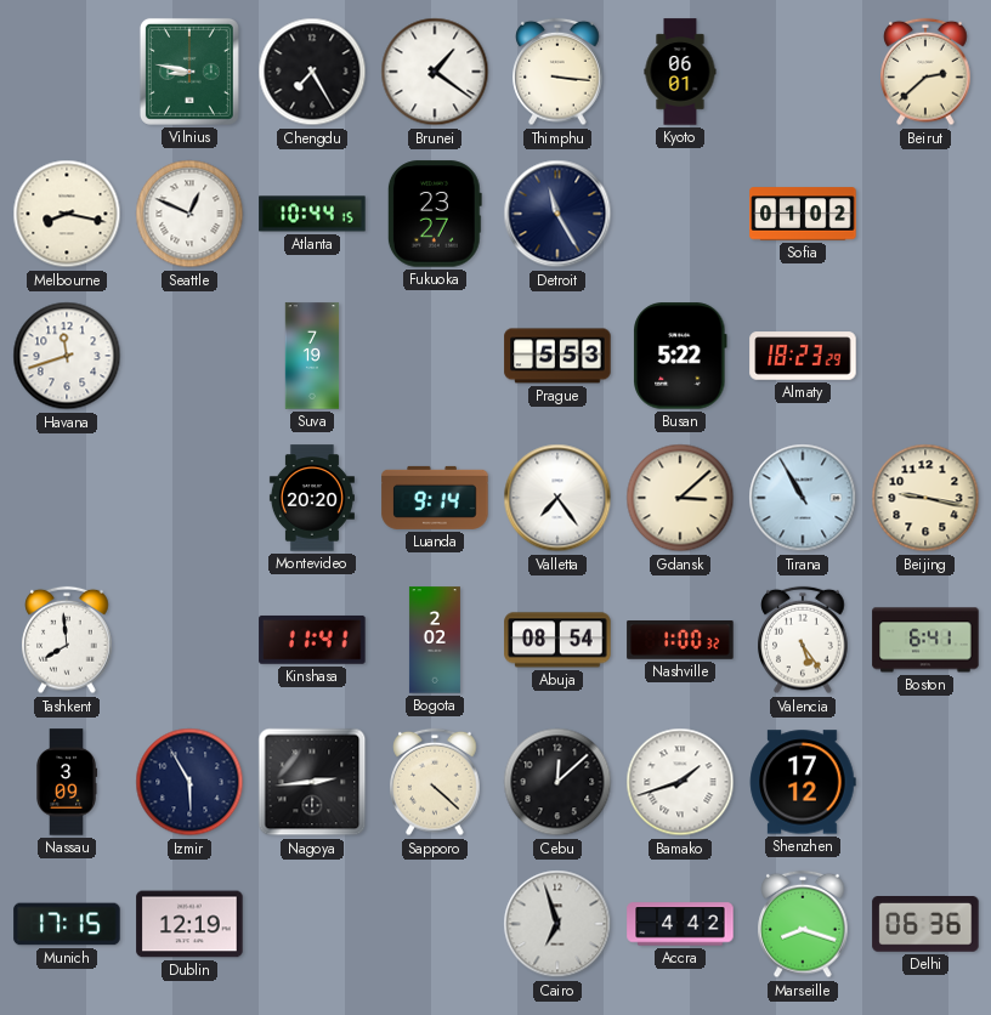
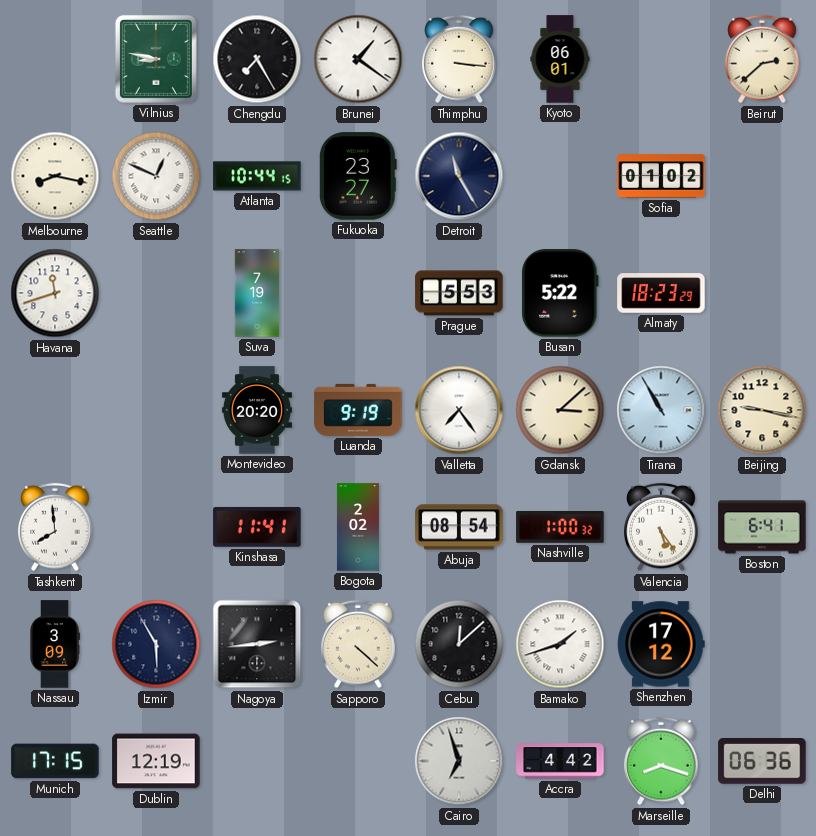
Luanda: 9:14 -> 9:19 (358, 410)
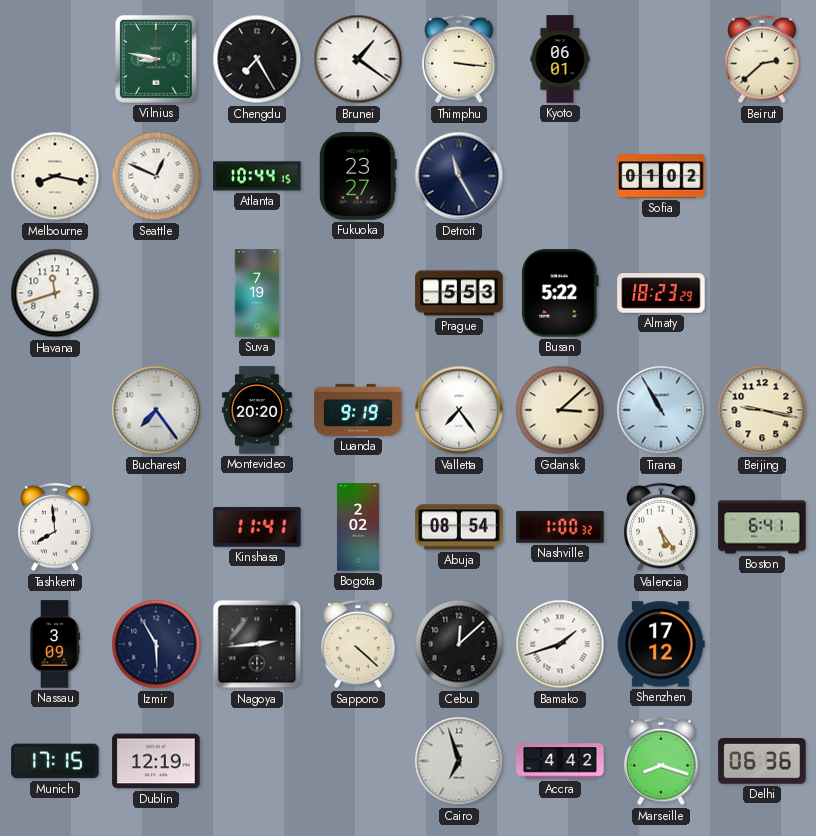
Bucharest: none -> 7:24 (156, 410)
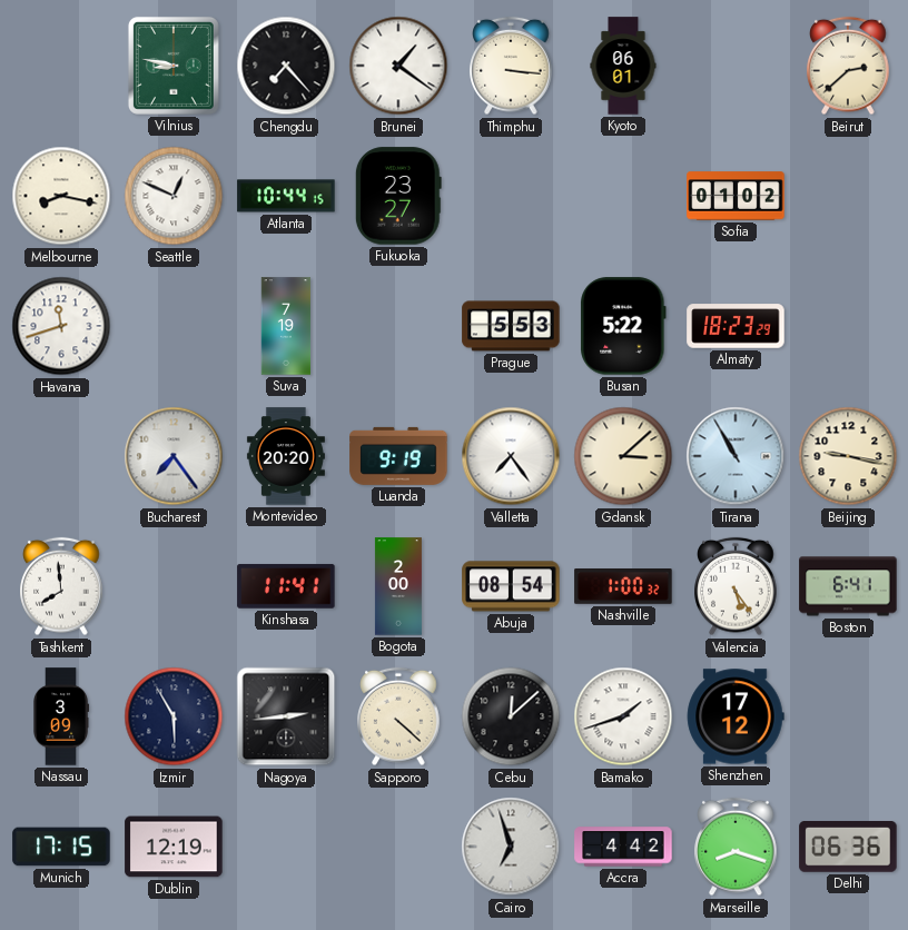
Chengdu: 7:25 -> 7:23 (286, 66)
Detroit: 11:25 -> none (459, 176)
Bogota: 2:02 -> 2:00 (398, 586)
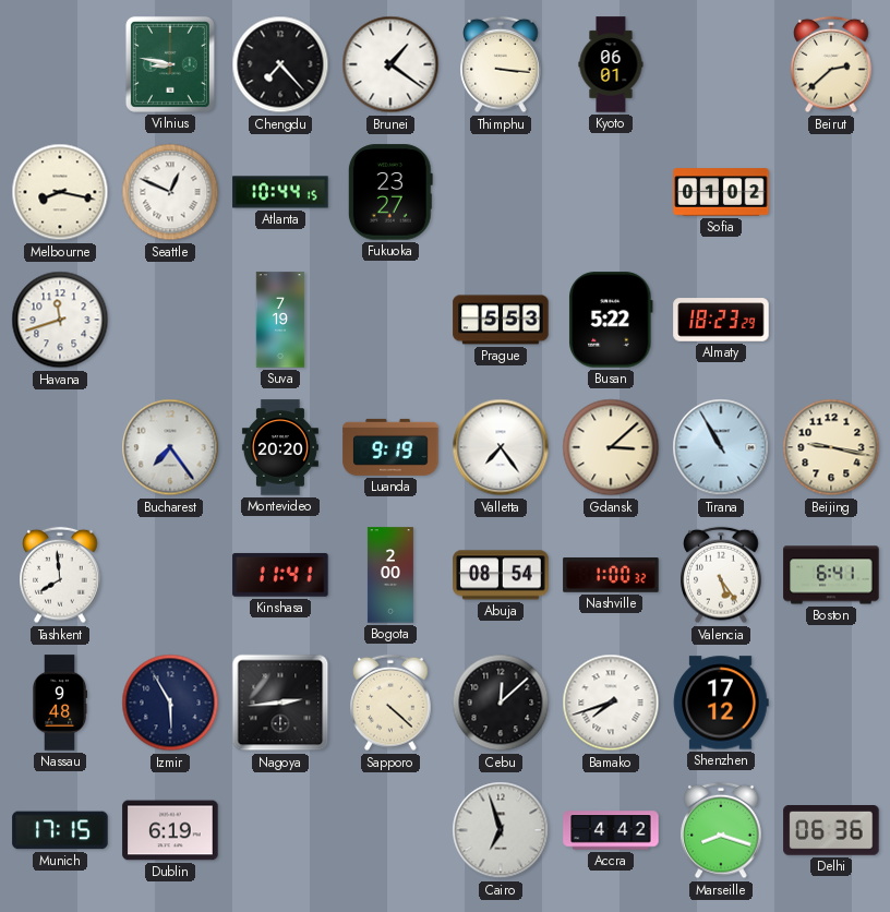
Nassau: 3:09 -> 9:48 (61, 703)
Bamako: 1:42 -> 7:42 (611, 703)
Dublin: 12:19 -> 6:19 (170, 830)
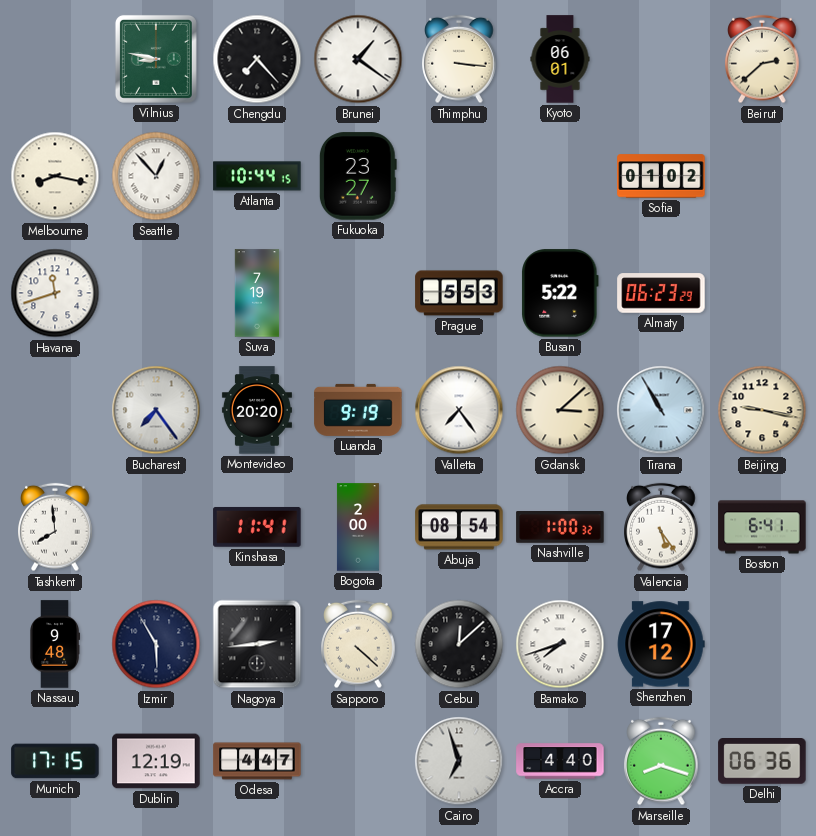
Seattle: 12:49 -> 12:53 (156, 176)
Almaty: 18:23 -> 06:23 (661, 293)
Dublin: 6:19 -> 12:19 (156, 761)
Odesa: none -> 4:47 (257, 761)
Accra: 4:42 -> 4:40 (560, 761)
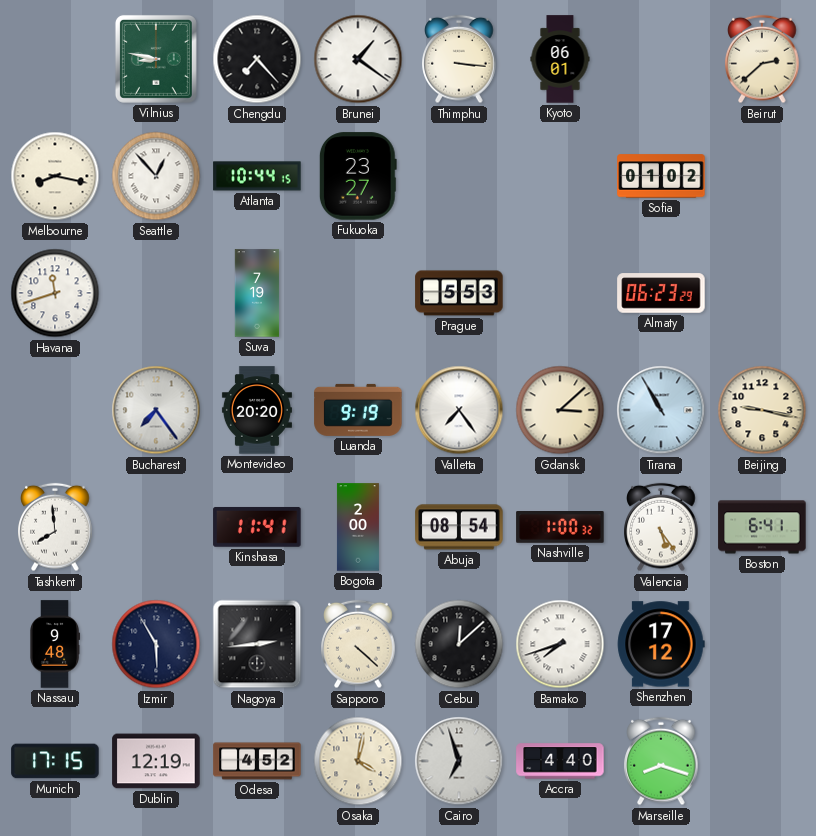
Busan: 5:22 -> none (560, 293)
Odesa: 4:47 -> 4:52 (257, 761)
Osaka: none -> 4:02 (358, 761)
Delhi: 06:36 -> none (762, 762)
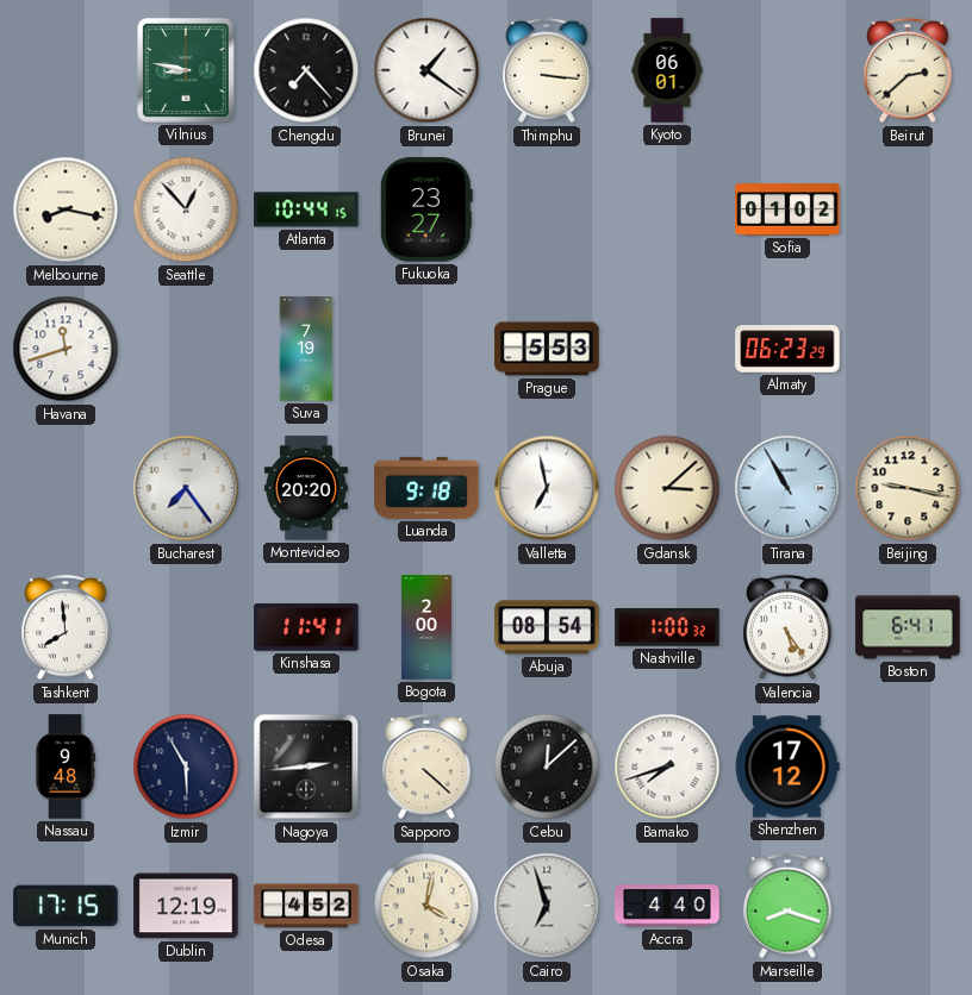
Luanda: 9:19 -> 9:18 (426, 488)
Valletta: 7:24 -> 6:58 (547, 488)
